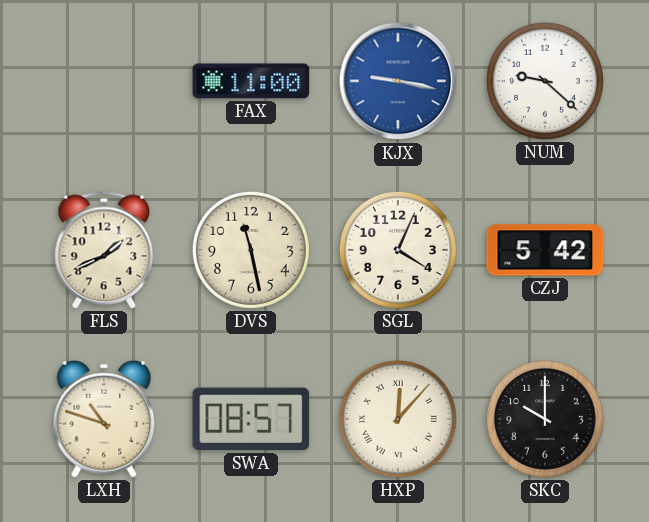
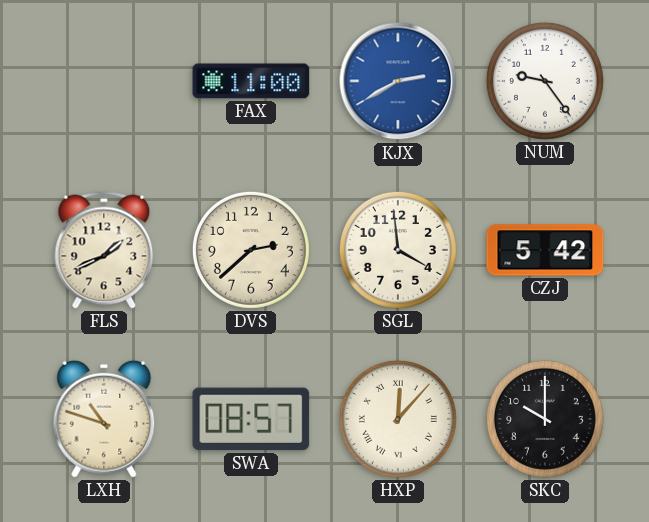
KJX: 9:17 -> 2:40 (398, 81)
NUM: 9:22 -> 9:24 (545, 81)
DVS: 11:28 -> 2:38 (251, 250)
SGL: 4:04 -> 3:59 (398, 250)
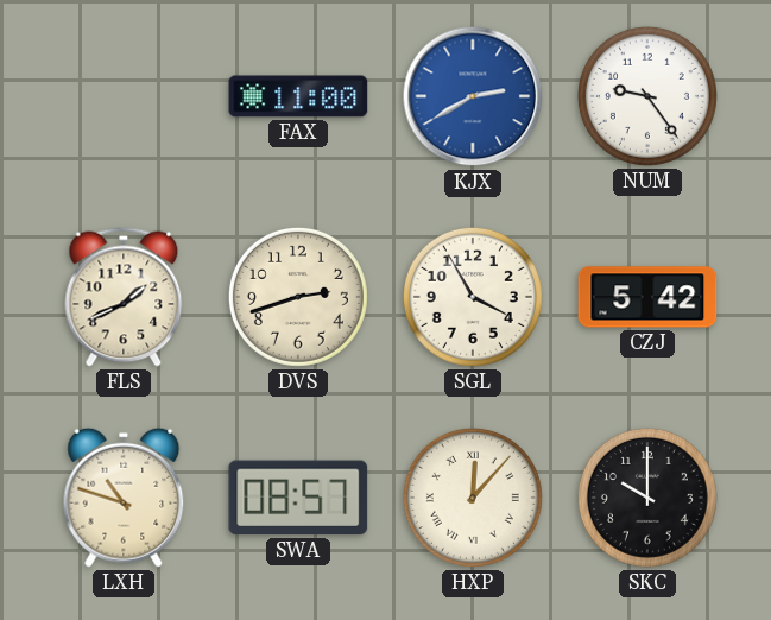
DVS: 2:38 -> 2:42 (298, 297)
SGL: 3:59 -> 3:55 (473, 297)
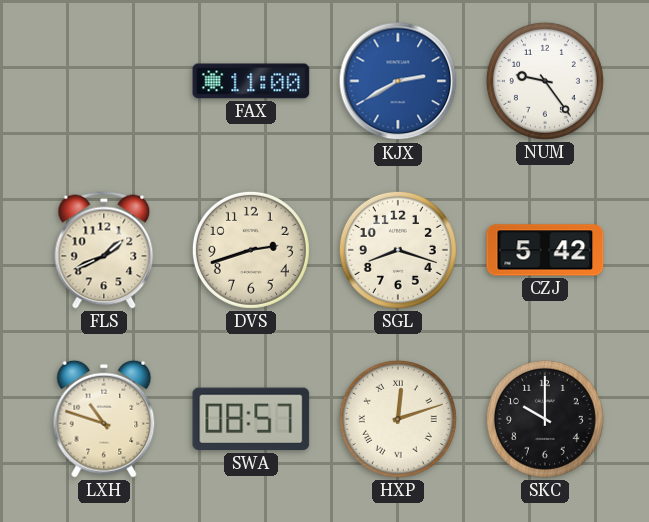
SGL: 3:55 -> 8:18 (398, 250)
HXP: 12:07 -> 12:12 (398, 419)
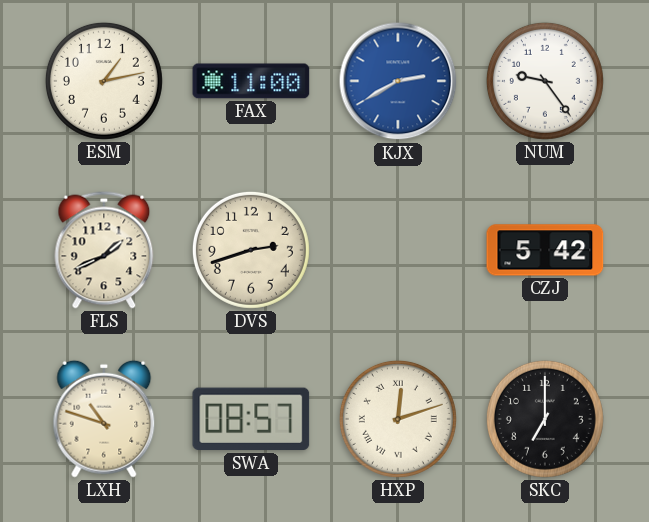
ESM: none -> 1:13 (104, 81)
SGL: 8:18 -> none (398, 250)
SKC: 10:00 -> 7:00 (545, 419)
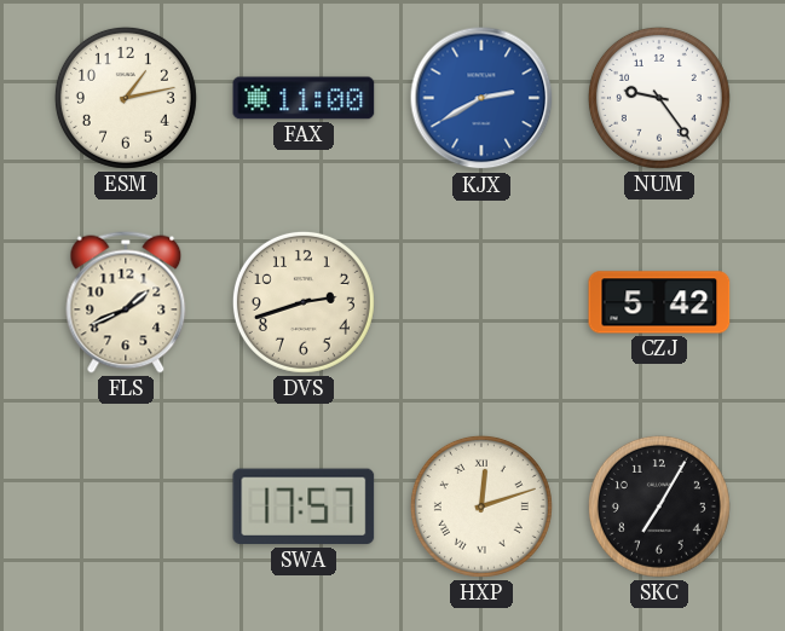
LXH: 10:48 -> none (104, 419)
SWA: 08:57 -> 17:57 (304, 506)
SKC: 7:00 -> 7:05 (659, 506)
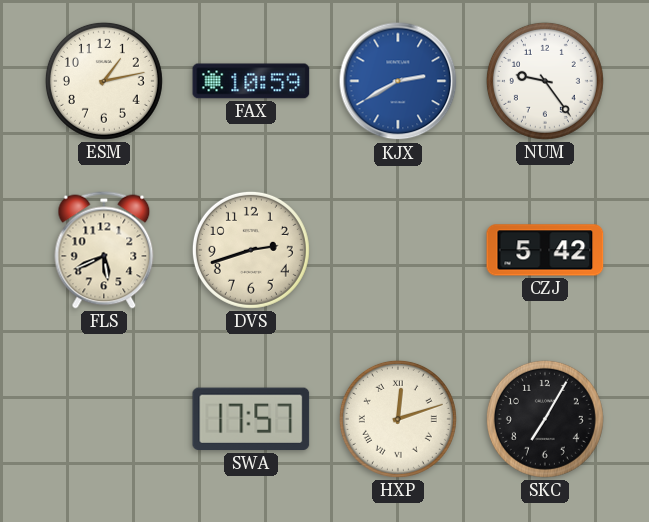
FAX: 11:00 -> 10:59 (251, 81)
FLS: 1:41 -> 5:41 (104, 250)
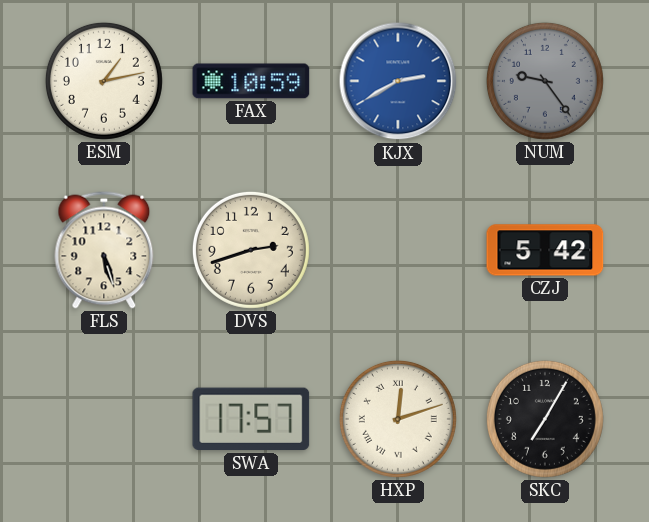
NUM dial: white -> grey (545, 81)
FLS: 5:41 -> 5:27 (104, 250)
